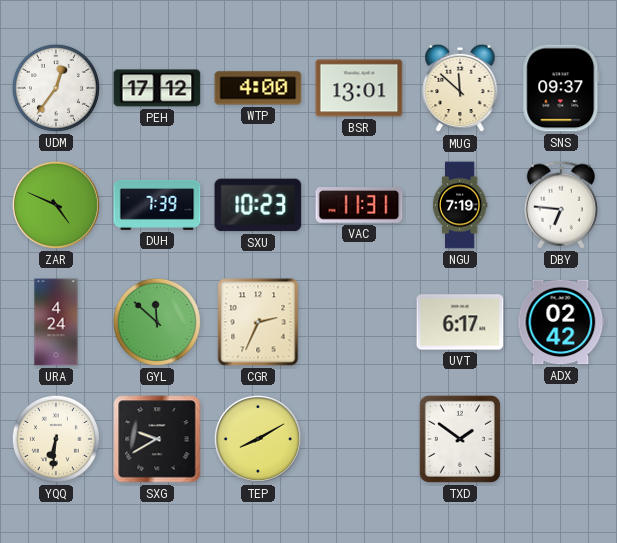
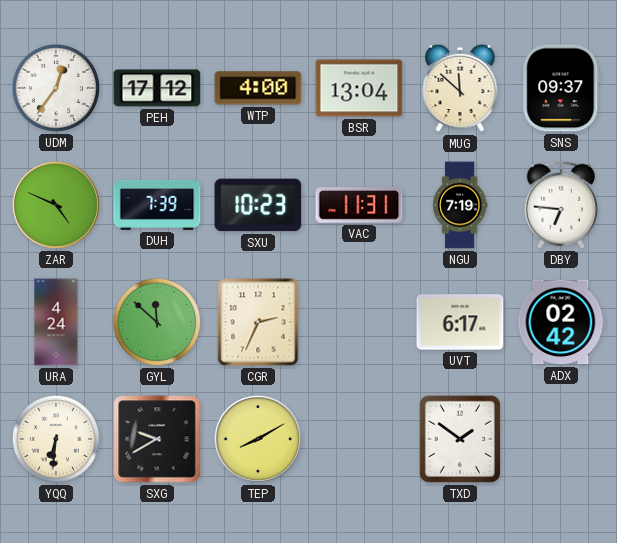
BSR: 13:01 -> 13:04 (359, 88)
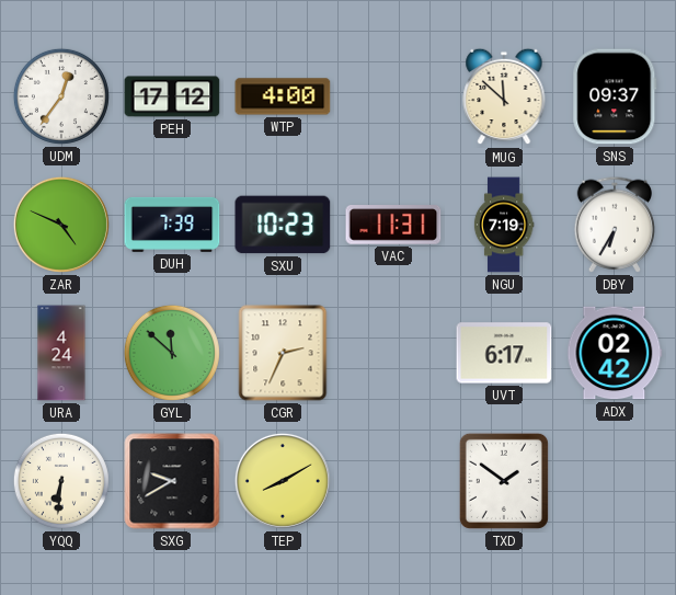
BSR: 13:04 -> none (359, 88)
DBY: 6:46 -> 6:35 (615, 225)
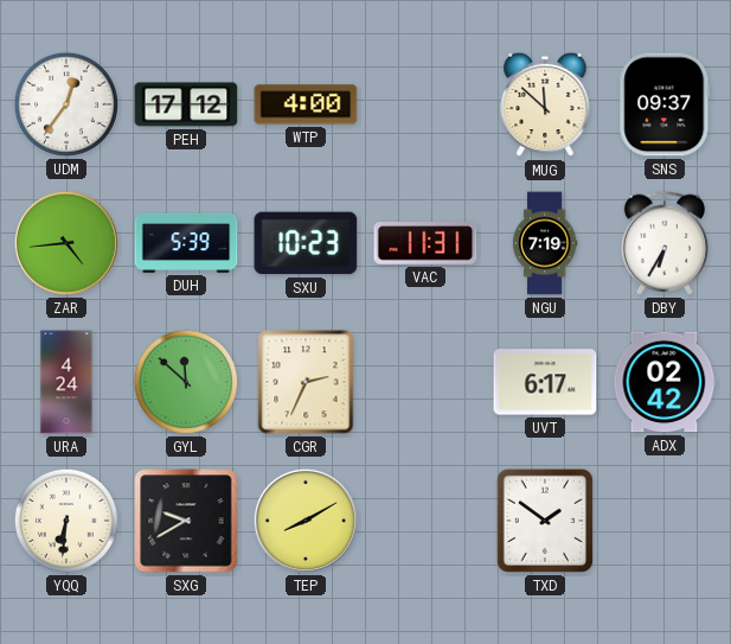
ZAR: 4:49 -> 4:44 (66, 243)
DUH: 7:39 -> 5:39 (186, 243)
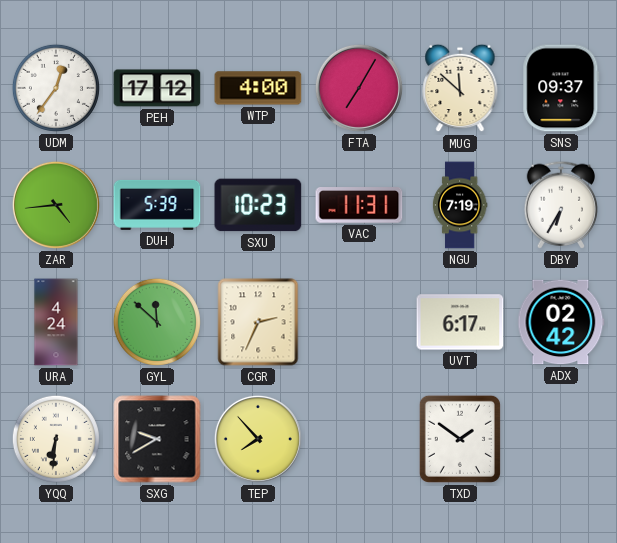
FTA: none -> 7:05 (359, 88)
TEP: 8:10 -> 7:53 (258, 439)
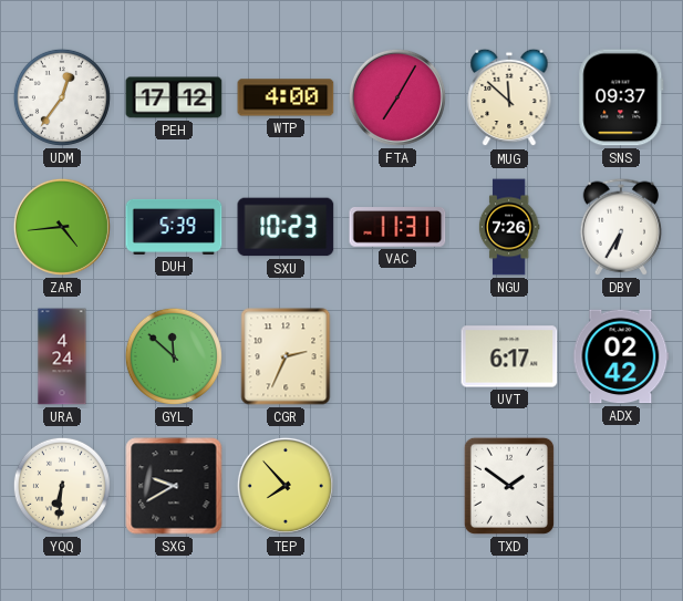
NGU: 7:19 -> 7:26 (509, 227)
